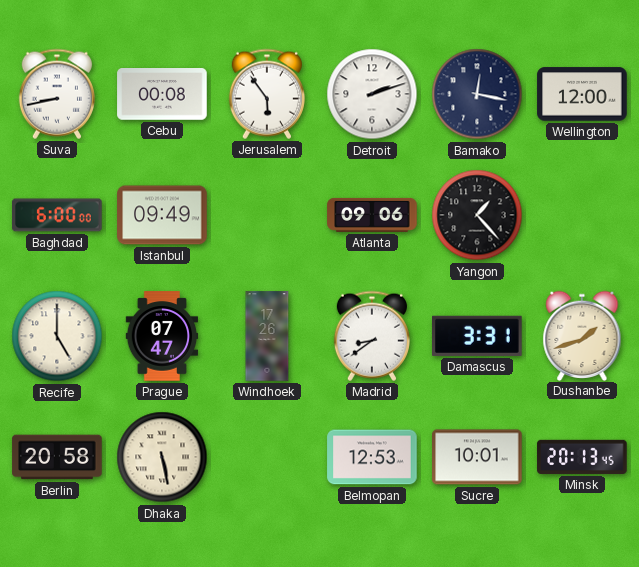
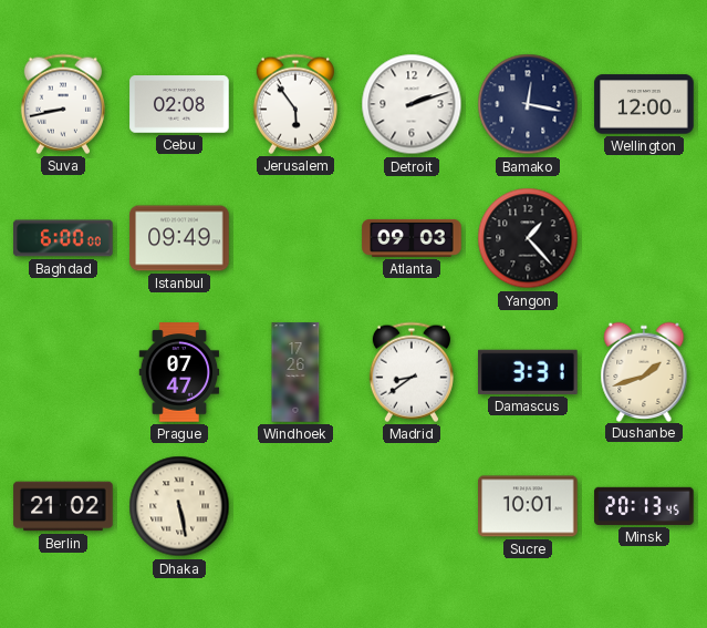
Cebu: 00:08 -> 02:08 (179, 105)
Atlanta: 09:06 -> 09:03 (412, 238)
Recife: 5:00 -> none (57, 336)
Berlin: 20:58 -> 21:02 (63, 506)
Belmopan: 12:53 -> none (372, 457)
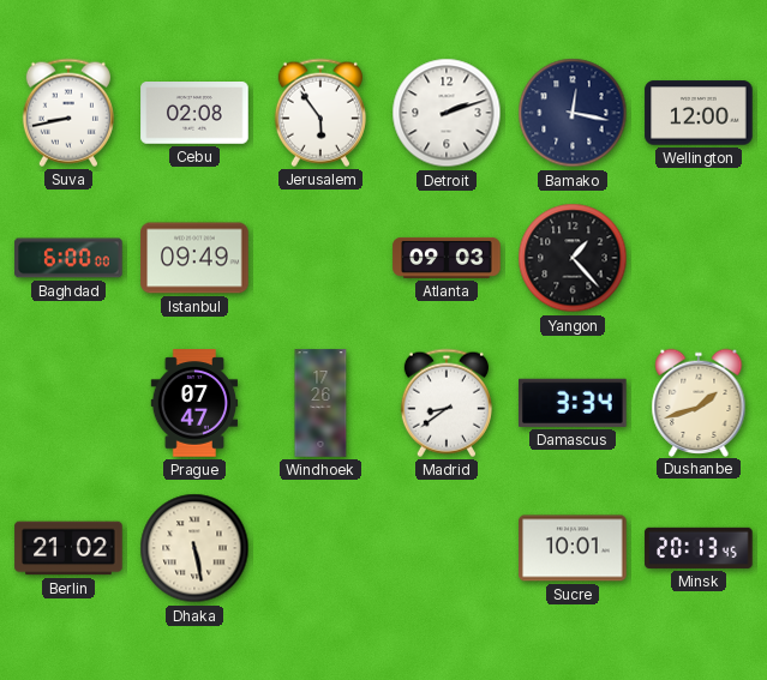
Damascus: 3:31 -> 3:34 (573, 403)
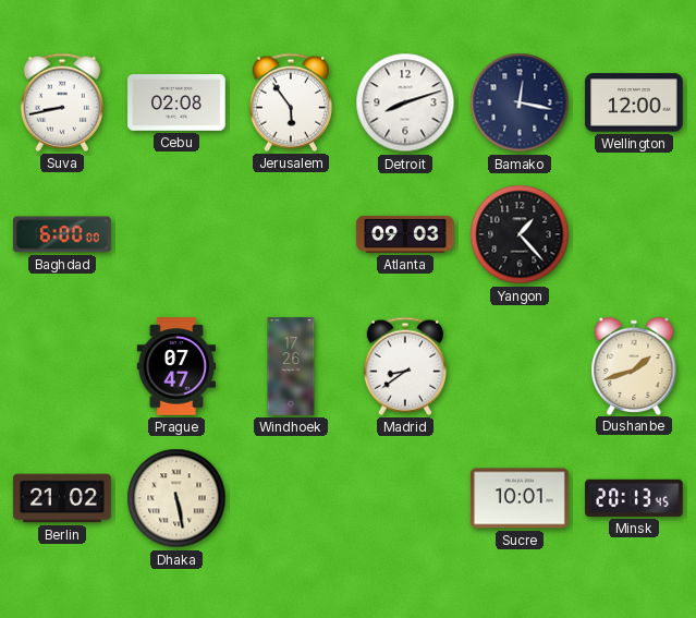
Detroit: 2:12 -> 8:12 (405, 102)
Istanbul: 09:49 -> none (194, 258)
Damascus: 3:34 -> none (573, 403)
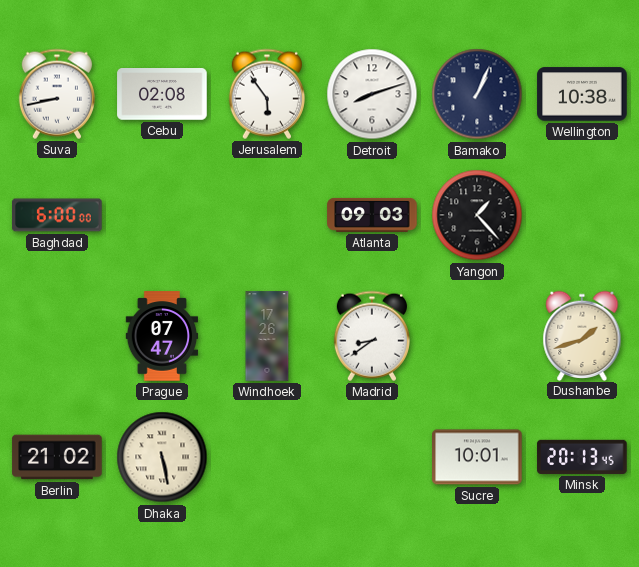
Bamako: 12:17 -> 1:04 (477, 94)
Wellington: 12:00 -> 10:38 (582, 94)
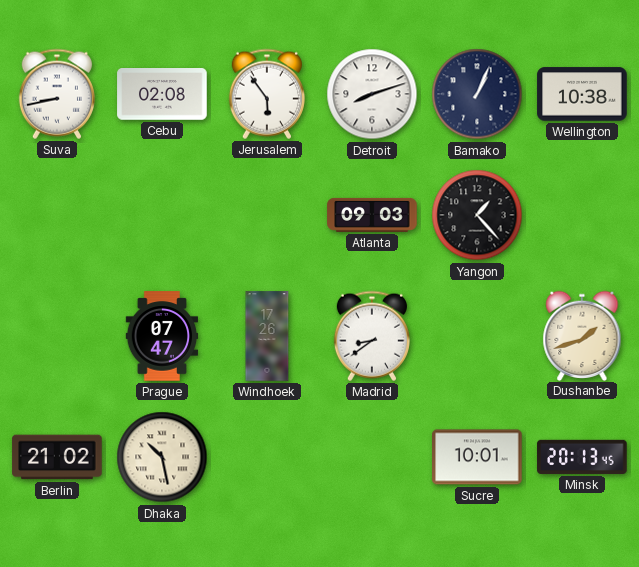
Baghdad: 6:00 -> none (57, 215)
Dhaka: 5:28 -> 10:28 (162, 457)
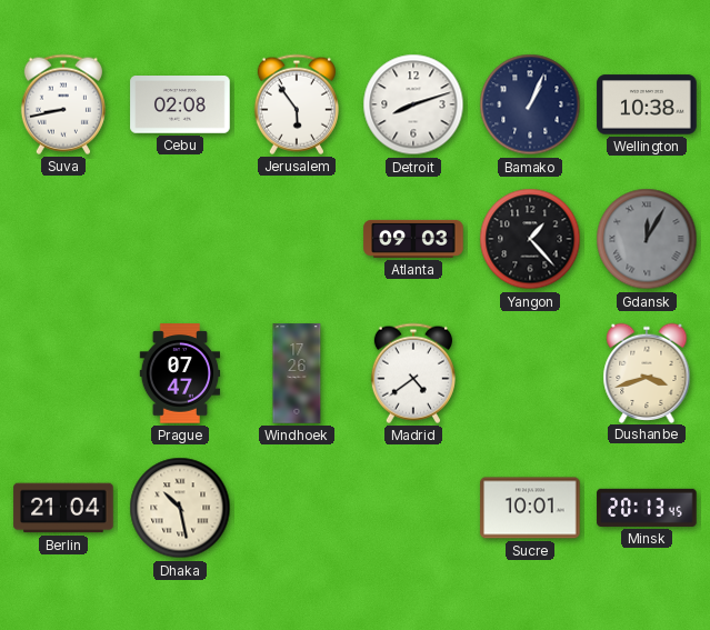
Gdansk: none -> 12:05 (647, 239)
Madrid: 8:39 -> 4:39 (413, 373)
Dushanbe: 1:42 -> 3:42 (647, 372)
Berlin: 21:02 -> 21:04 (63, 508)
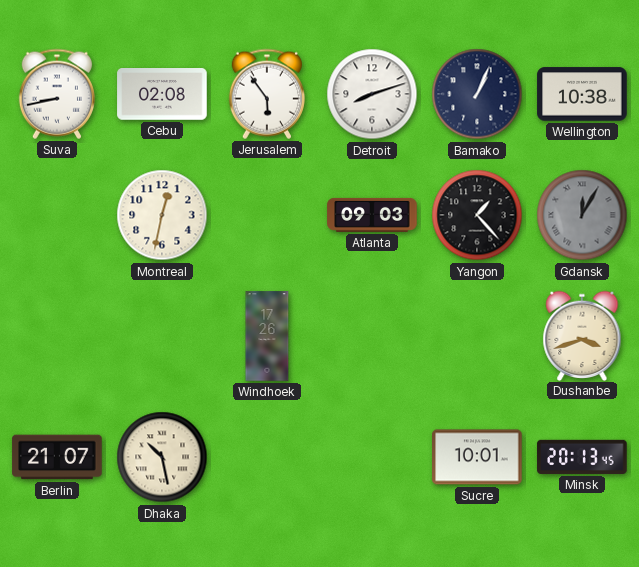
Montreal: none -> 12:32 (162, 215)
Prague: 07:47 -> none (180, 373)
Madrid: 4:39 -> none (413, 373)
Berlin: 21:04 -> 21:07 (57, 457)
